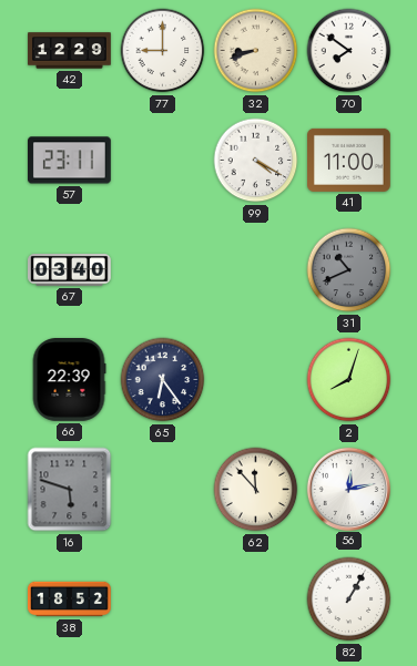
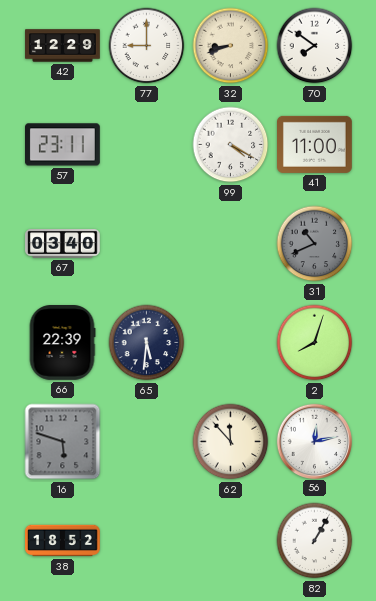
65: 6:24 -> 5:31 (147, 343)
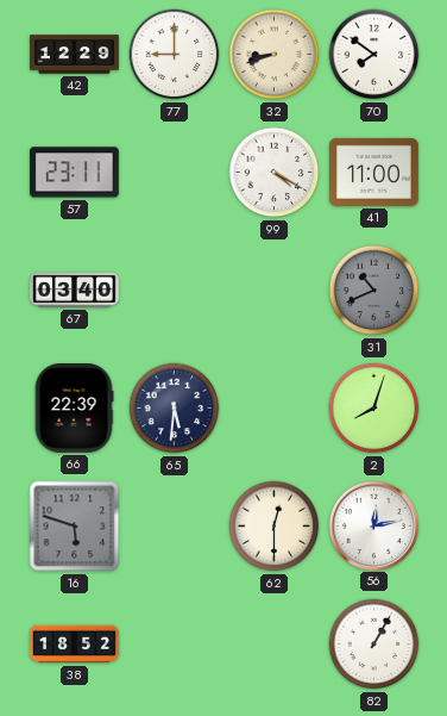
62: 11:53 -> 12:30 (275, 527)
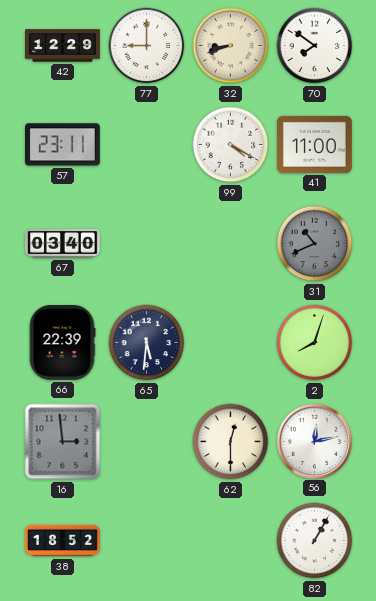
16: 5:48 -> 2:59 (63, 442)
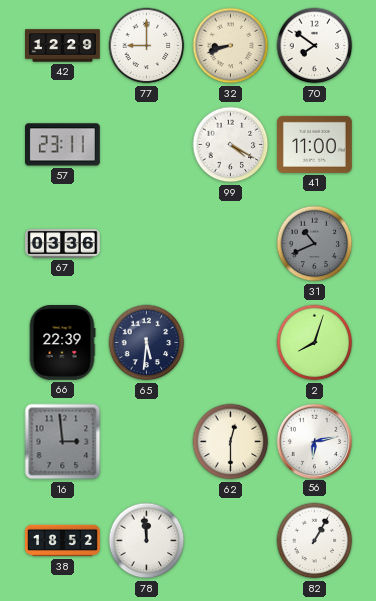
67: 03:40 -> 03:36 (63, 244)
56: 12:13 -> 6:13 (314, 441)
78: none -> 11:59 (147, 541)
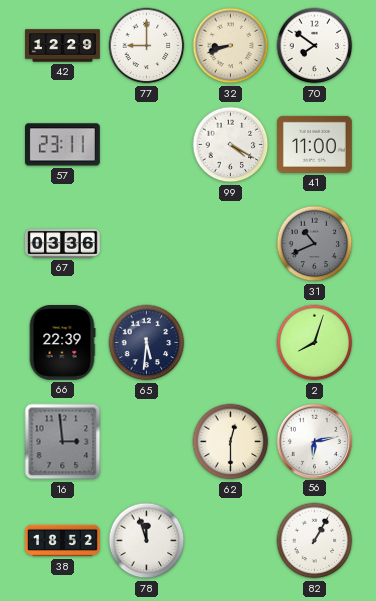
78: 11:59 -> 11:57 (147, 541)
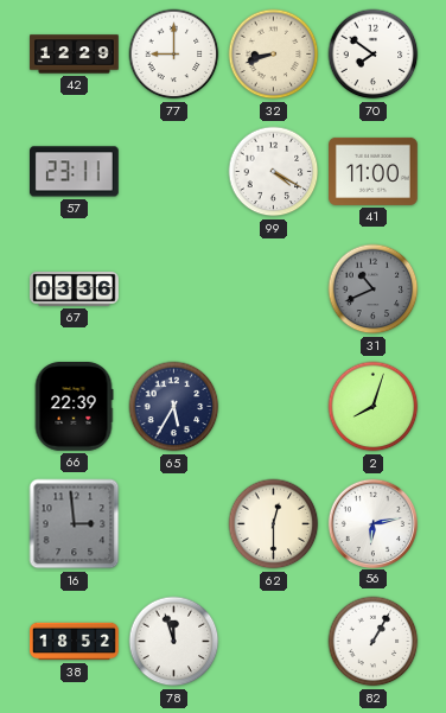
65: 5:31 -> 5:35 (174, 407)
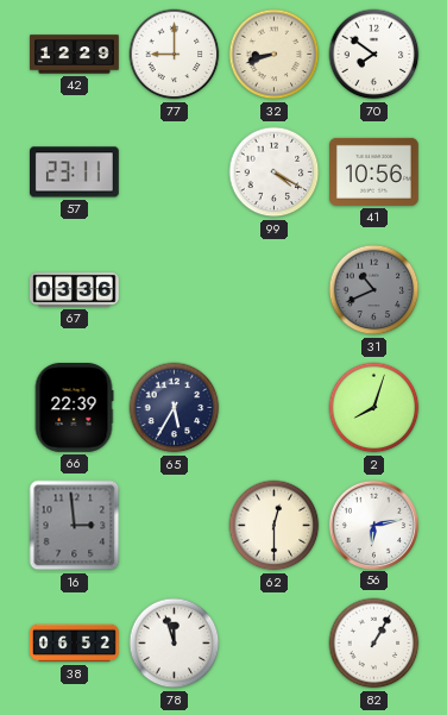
41: 11:00 -> 10:56 (374, 171)
38: 18:52 -> 06:52 (75, 644)
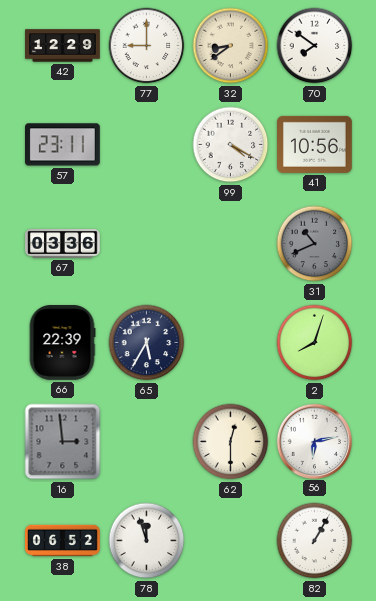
32: 8:42 -> 8:39 (231, 46)
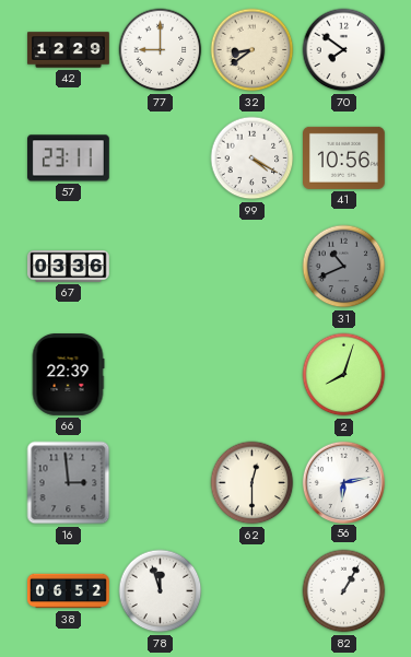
65: 5:35 -> none (147, 343)
